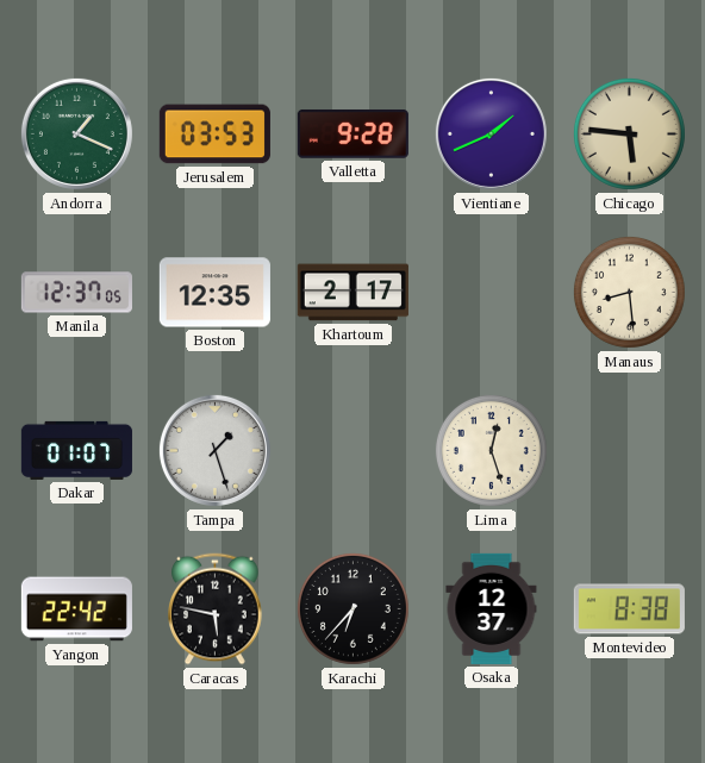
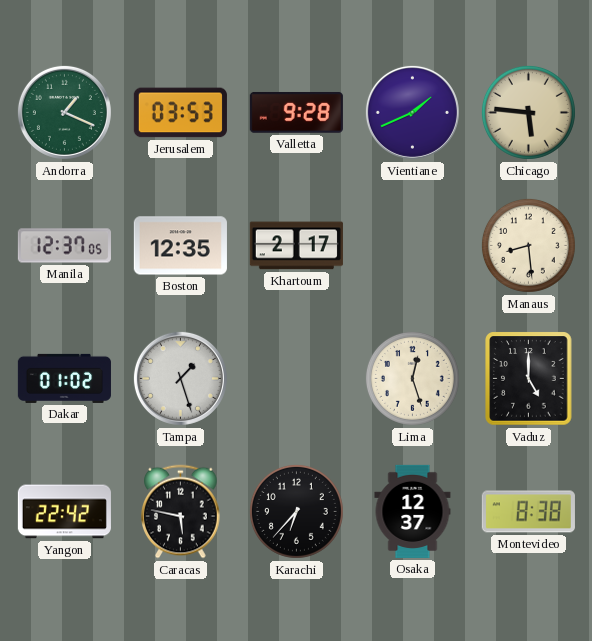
Dakar: 01:07 -> 01:02 (64, 378)
Vaduz: none -> 5:00 (529, 379)
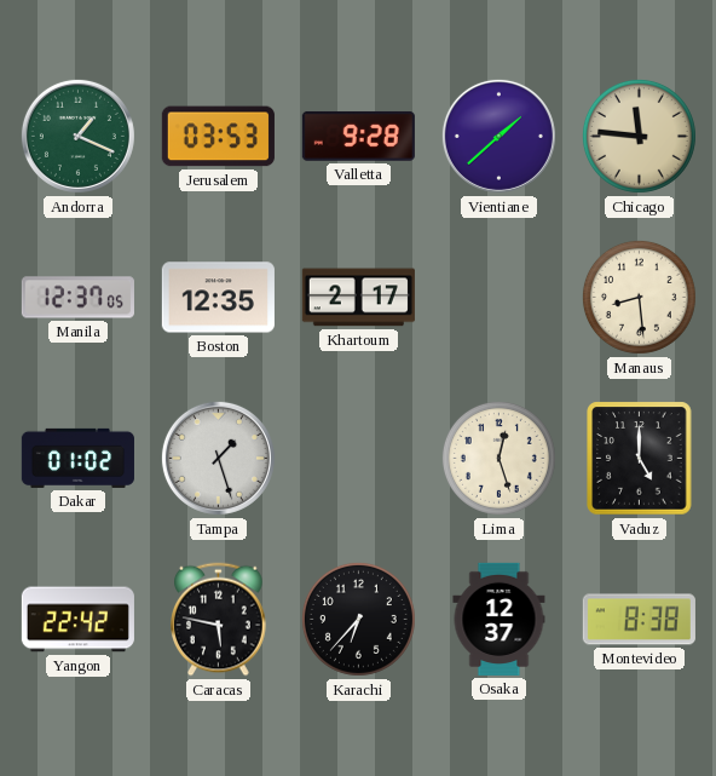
Vientiane: 1:41 -> 1:38 (498, 136)
Chicago: 5:46 -> 11:46 (639, 136)
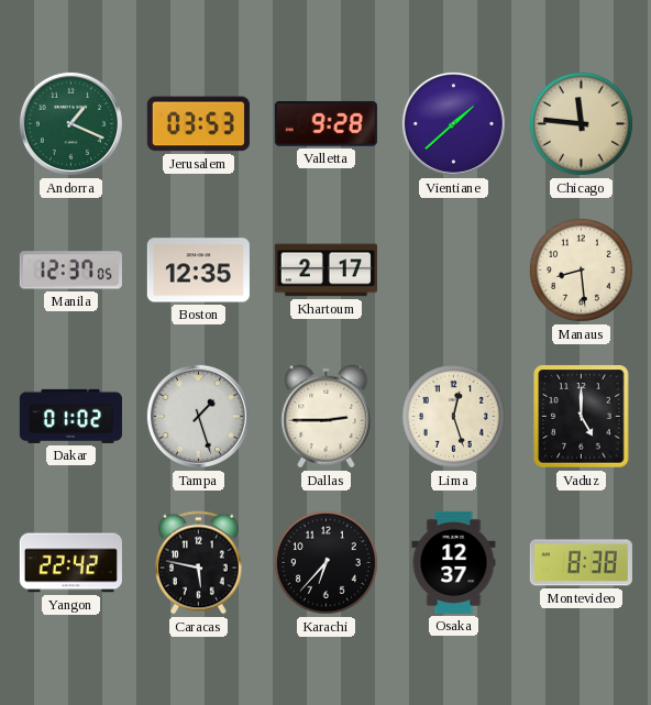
Dallas: none -> 2:45 (327, 417)
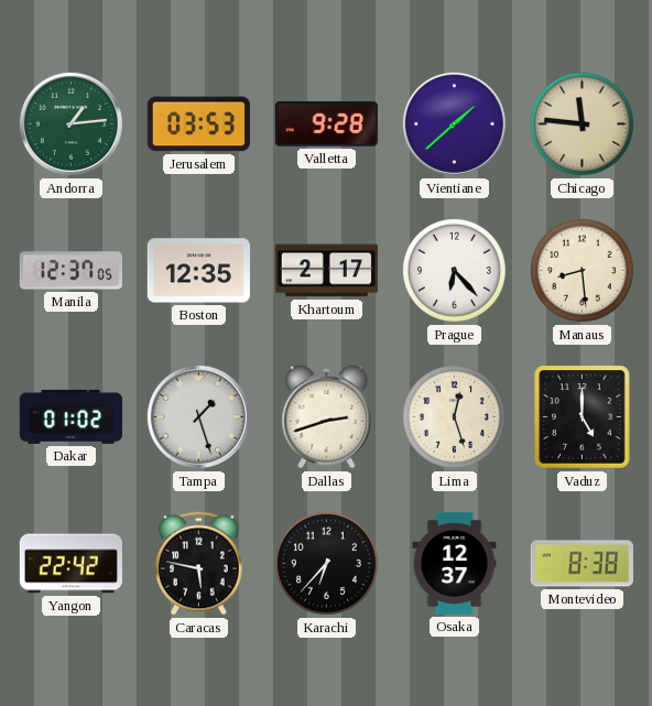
Andorra: 1:19 -> 1:14 (70, 123)
Prague: none -> 6:23 (454, 270)
Dallas: 2:45 -> 2:42 (327, 417)
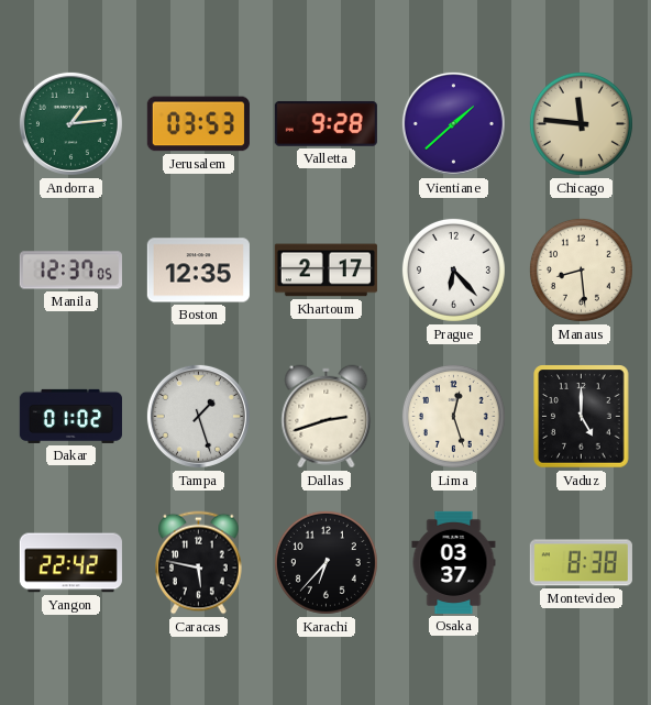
Osaka: 12:37 -> 03:37 (454, 562)
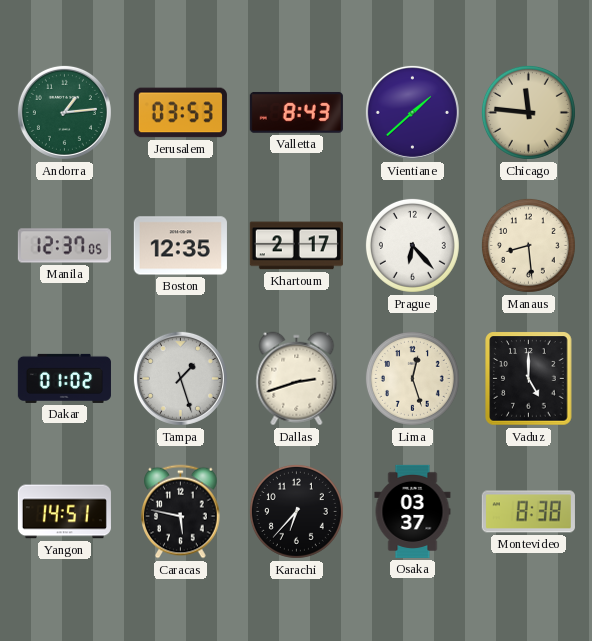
Valletta: 9:28 -> 8:43 (296, 112)
Yangon: 22:42 -> 14:51 (64, 512)
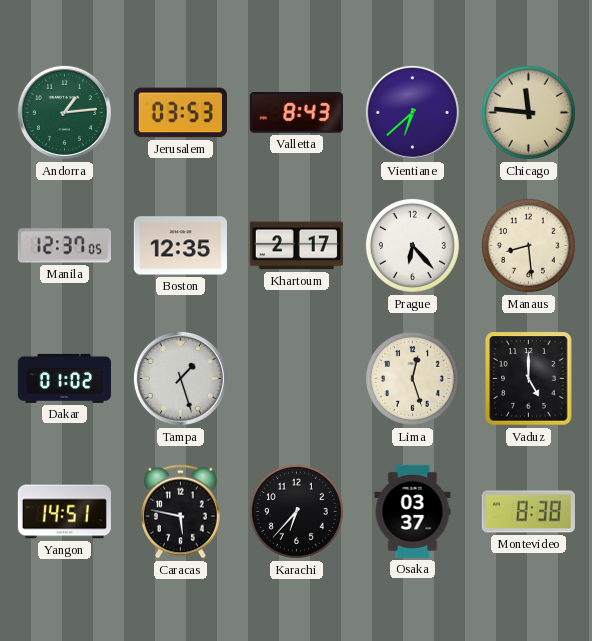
Vientiane: 1:38 -> 6:38 (412, 112)
Dallas: 2:42 -> none (297, 379)
